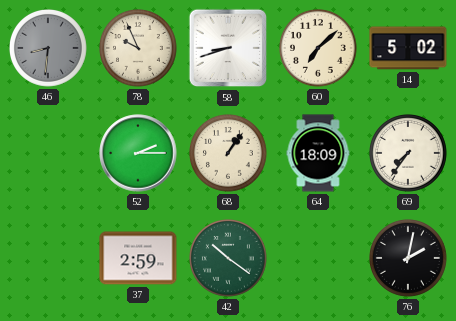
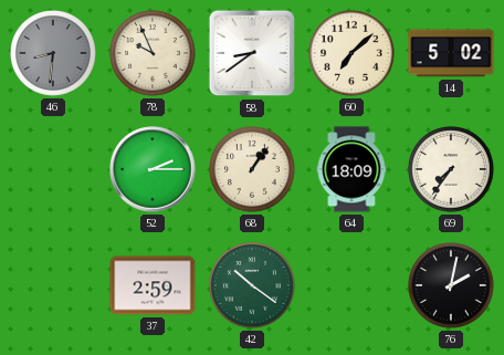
58: 8:42 -> 8:39 (252, 53)
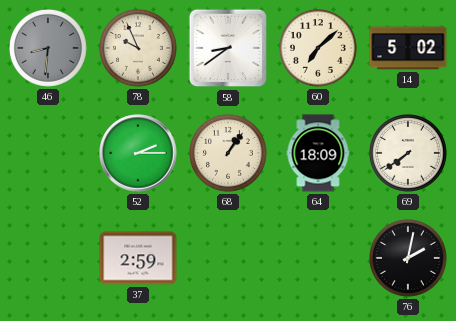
69: 7:36 -> 7:39 (409, 154)
42: 10:21 -> none (253, 286)
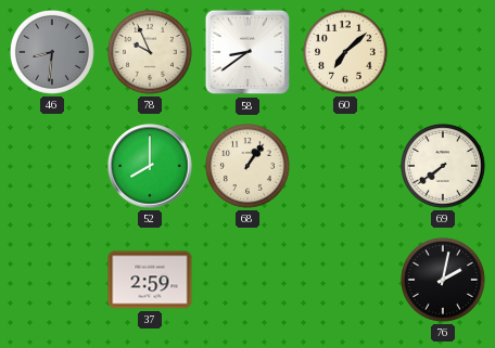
14: 5:02 -> none (408, 48)
52: 2:15 -> 8:00 (150, 166)
64: 18:09 -> none (318, 153)
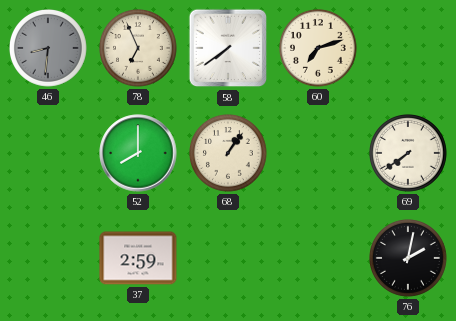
78: 9:56 -> 6:56 (139, 49)
58: 8:39 -> 7:39 (228, 48)
60: 7:08 -> 7:12 (319, 49)
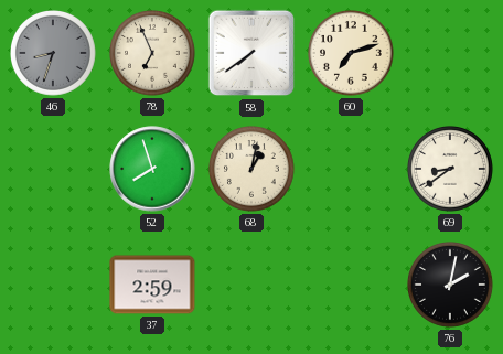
46: 8:31 -> 8:33 (54, 54)
52: 8:00 -> 7:57 (152, 169)
68: 1:06 -> 1:02 (253, 170)
69: 7:39 -> 8:39 (451, 170)
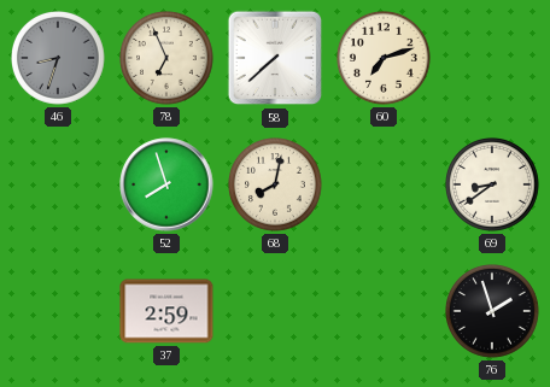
58: 7:39 -> 7:38 (275, 58)
68: 1:02 -> 8:02 (276, 186)
76: 2:02 -> 1:57 (493, 312)
